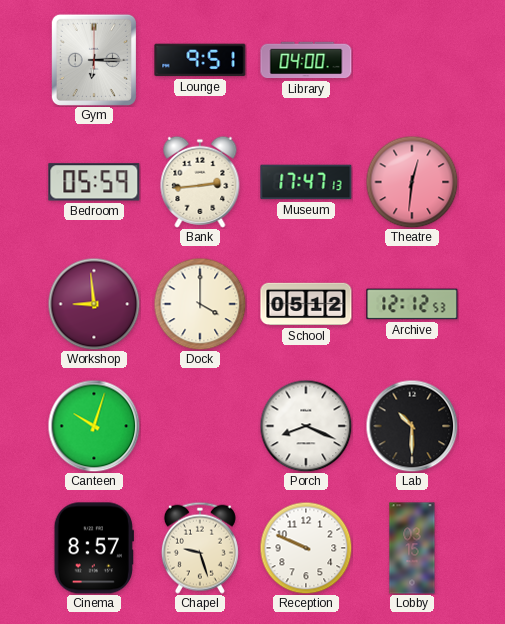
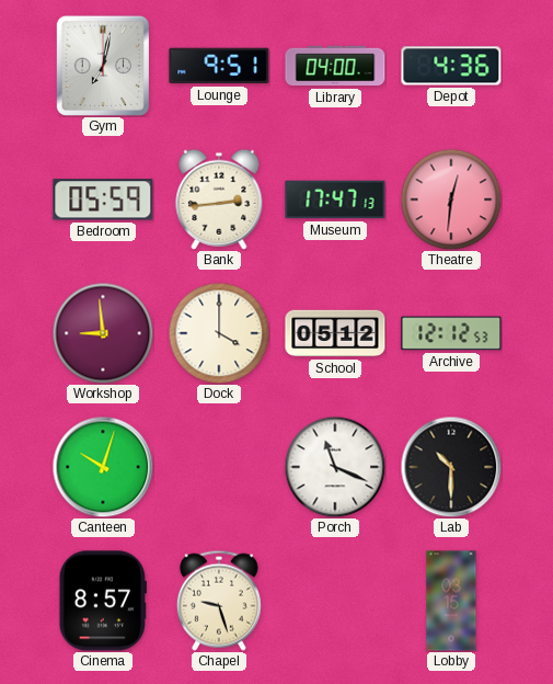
Gym: 6:15 -> 7:02 (103, 66)
Depot: none -> 4:36 (451, 66)
Porch: 8:19 -> 11:19 (335, 467)
Reception: 9:49 -> none (306, 548)
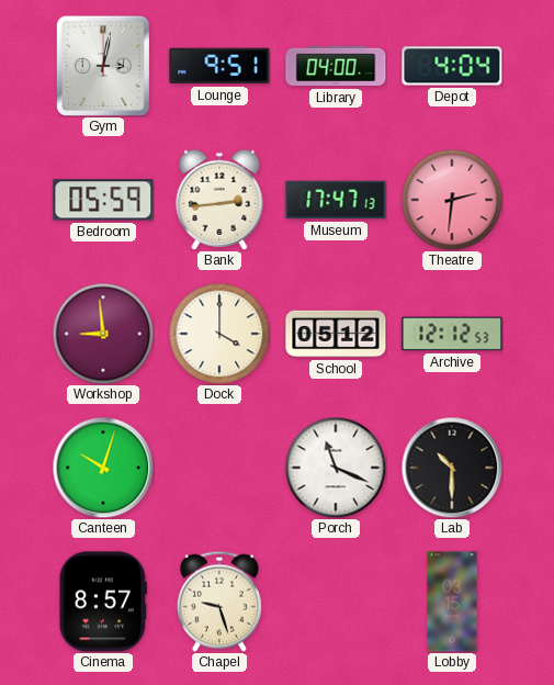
Gym: 7:02 -> 3:02 (103, 66)
Depot: 4:36 -> 4:04 (452, 66)
Theatre: 12:31 -> 2:31 (452, 200)
